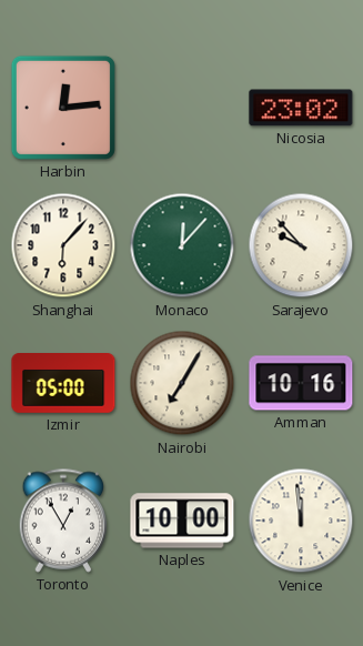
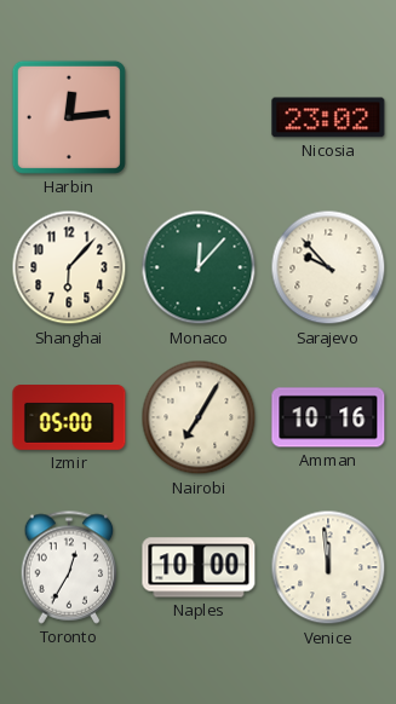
Toronto: 12:55 -> 12:35 (69, 567)
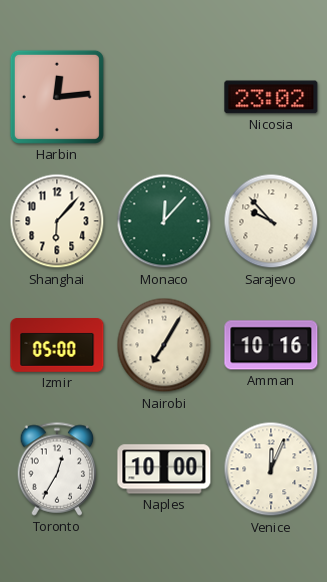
Venice: 11:59 -> 12:04 (271, 469)
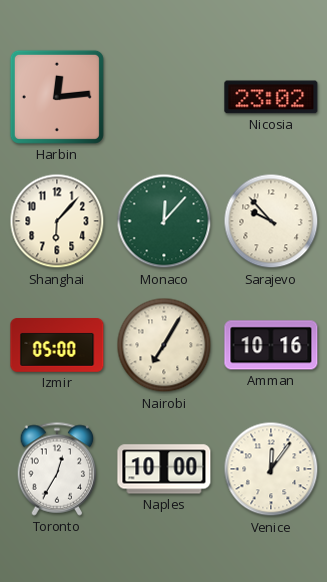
Venice: 12:04 -> 12:06 (271, 469)
